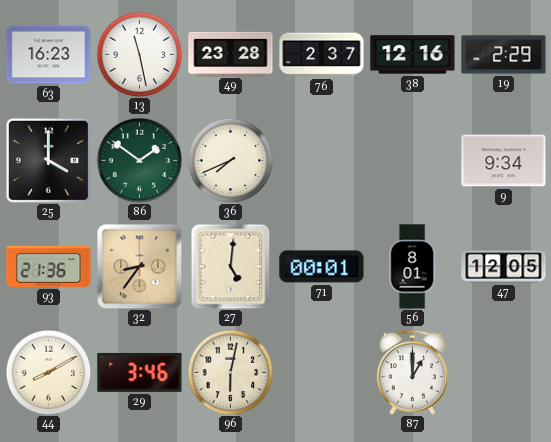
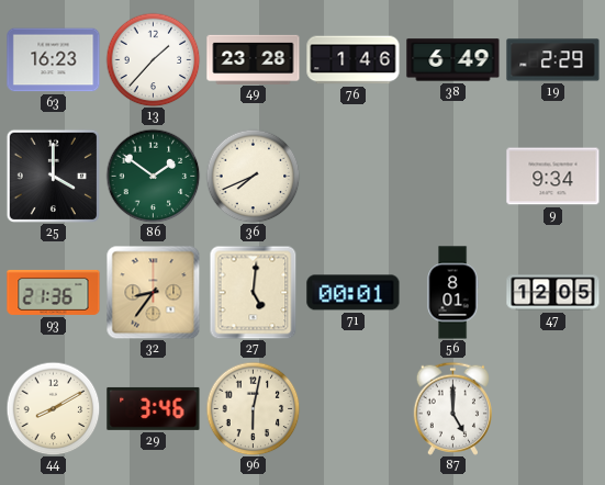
13: 11:28 -> 1:37 (153, 59)
76: 2:37 -> 1:46 (354, 60)
38: 12:16 -> 6:49 (453, 60)
87: 1:00 -> 5:00 (452, 408)
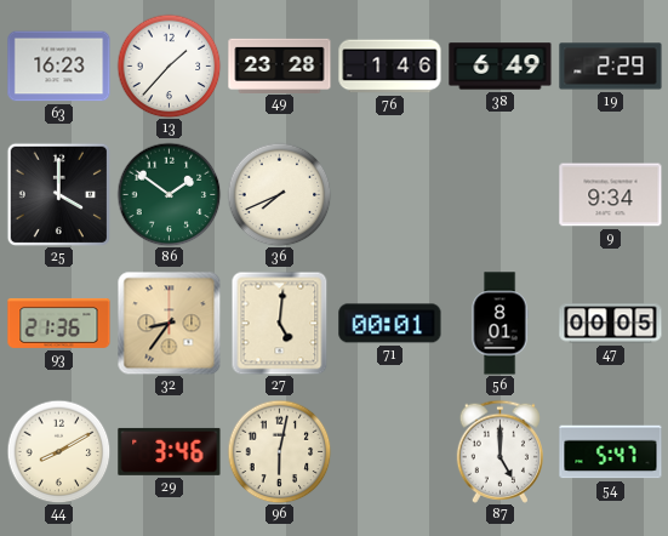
47: 12:05 -> 00:05 (611, 324)
54: none -> 5:47 (611, 452)
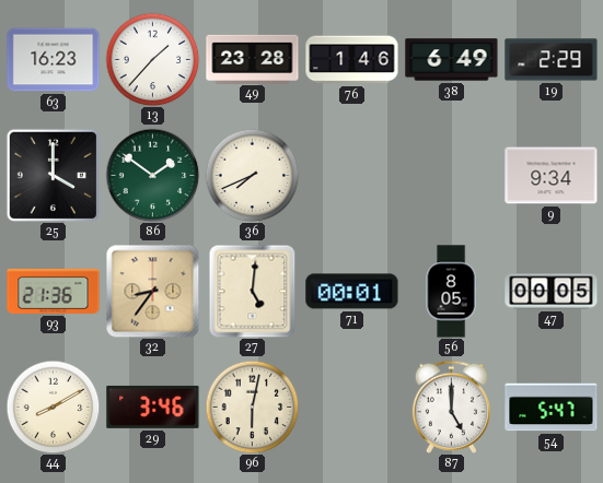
56: 8:01 -> 8:05 (451, 292)
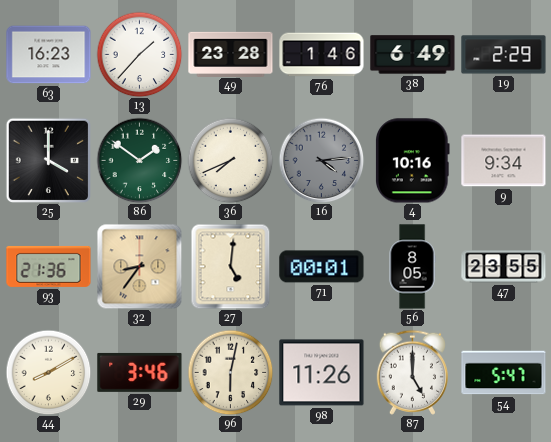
16: none -> 4:14 (321, 160)
4: none -> 10:16 (413, 161)
47: 00:05 -> 23:55 (504, 267)
98: none -> 11:26 (322, 373)
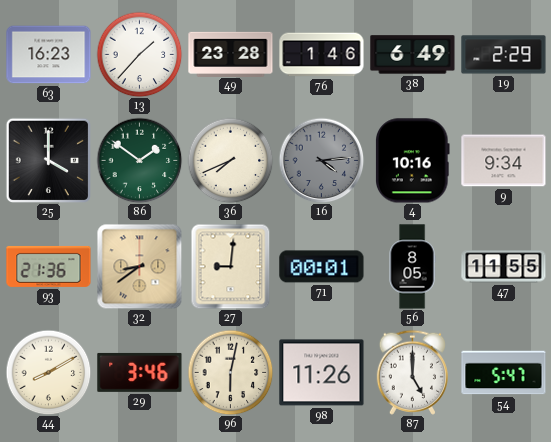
32: 8:36 -> 8:39 (139, 266)
27: 5:01 -> 9:01 (231, 266)
47: 23:55 -> 11:55 (504, 267)
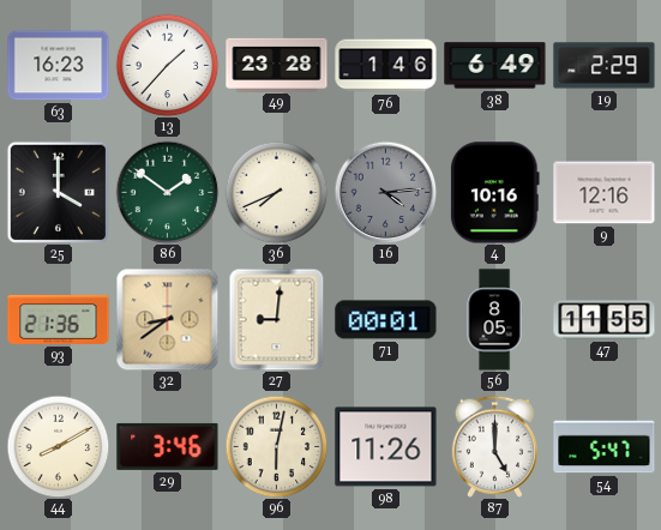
9: 9:34 -> 12:16 (605, 193)
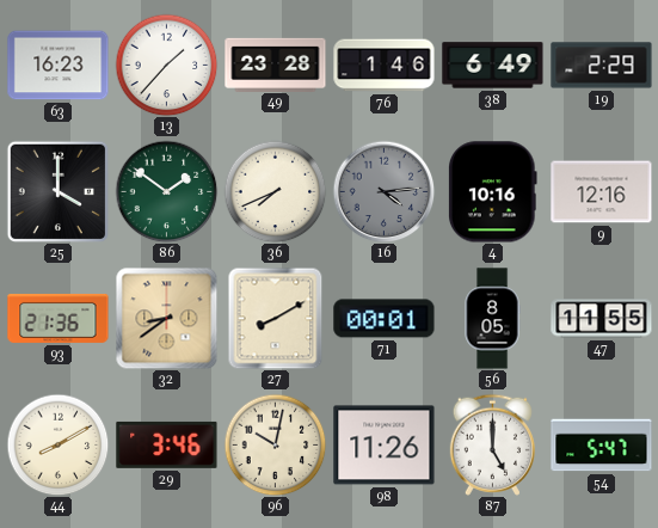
27: 9:01 -> 8:10 (276, 318)
96: 6:02 -> 10:02 (275, 444)
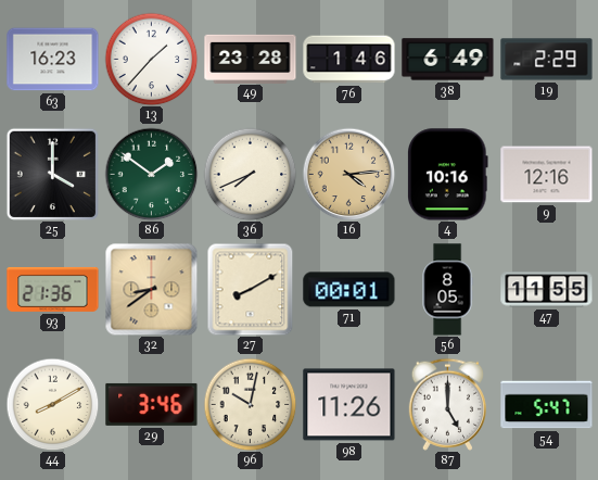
16 dial: grey -> champagne (348, 174)
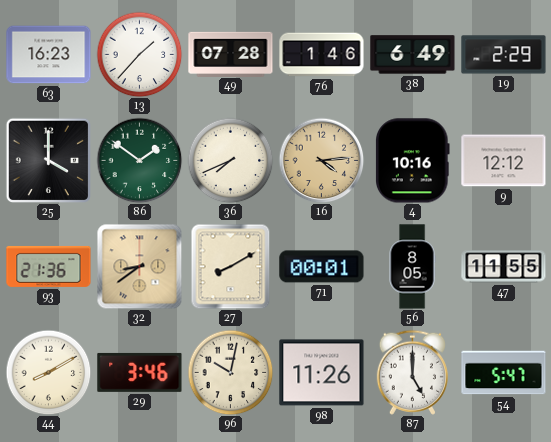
49: 23:28 -> 07:28 (231, 54)
9: 12:16 -> 12:12 (504, 161)
